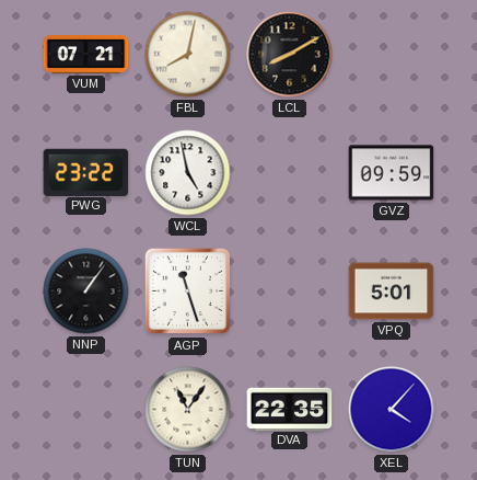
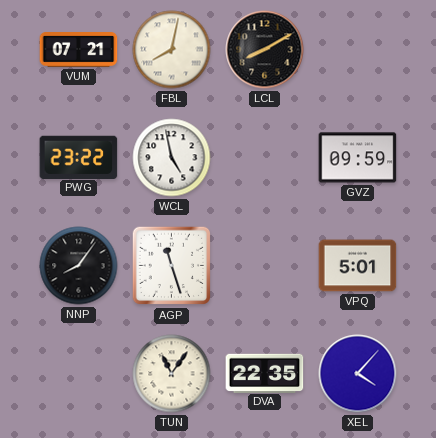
NNP: 1:06 -> 8:06 (79, 266)
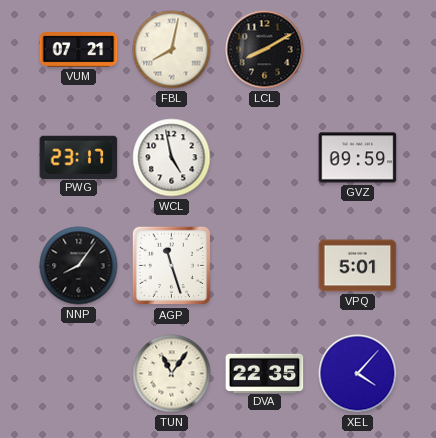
PWG: 23:22 -> 23:17 (79, 157)
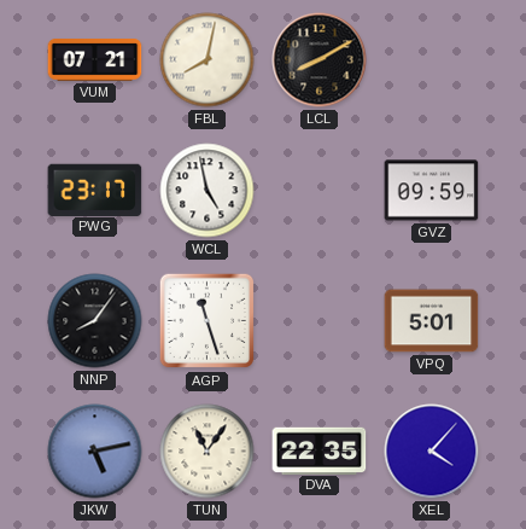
JKW: none -> 5:13 (95, 452)
